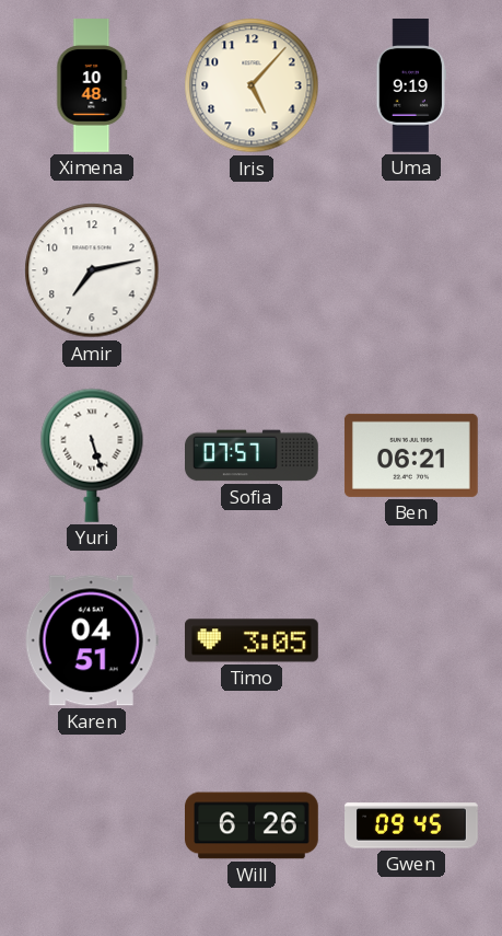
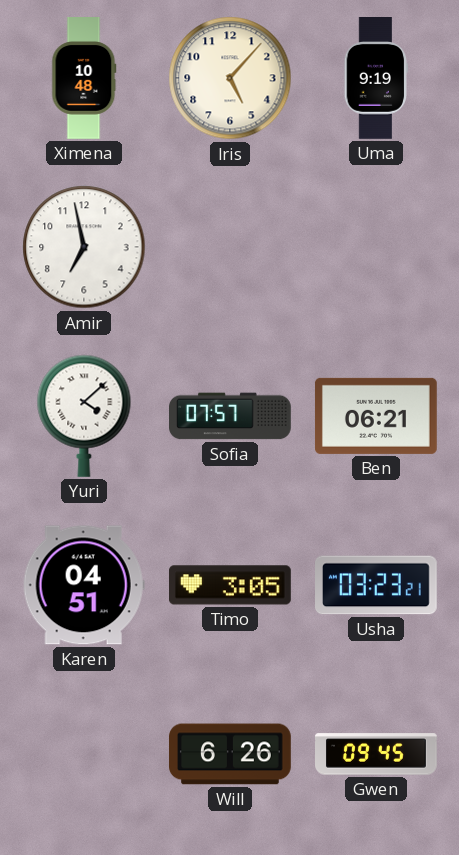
Amir: 7:13 -> 6:58 (84, 247)
Yuri: 5:27 -> 4:08 (84, 416)
Usha: none -> 03:23 (377, 585)
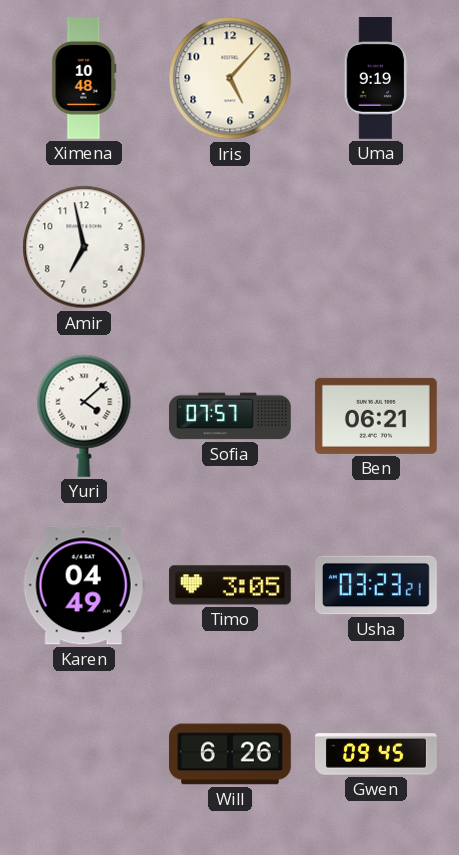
Karen: 04:51 -> 04:49 (84, 585)
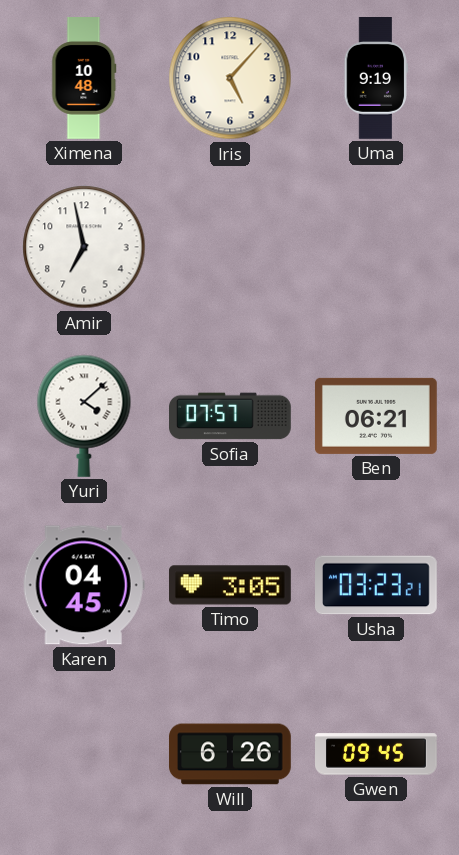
Karen: 04:49 -> 04:45 (84, 585)
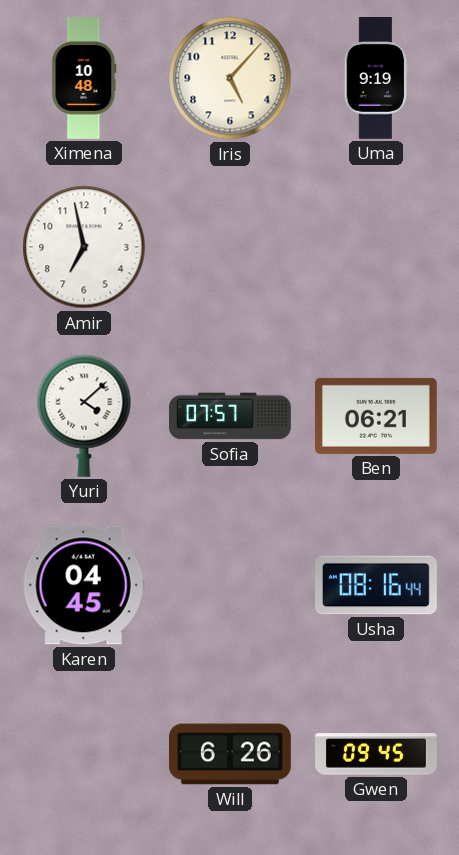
Timo: 3:05 -> none (231, 585)
Usha: 03:23 -> 08:16 (377, 585)
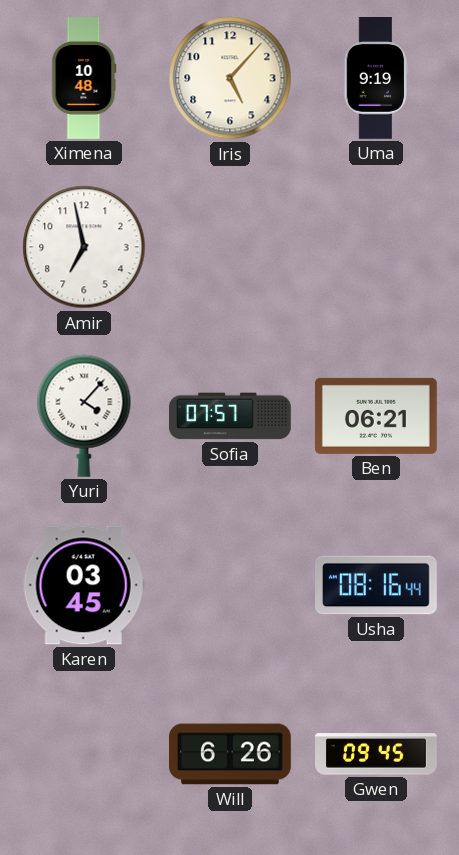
Yuri: 4:08 -> 4:07 (84, 416)
Karen: 04:45 -> 03:45 (84, 585)
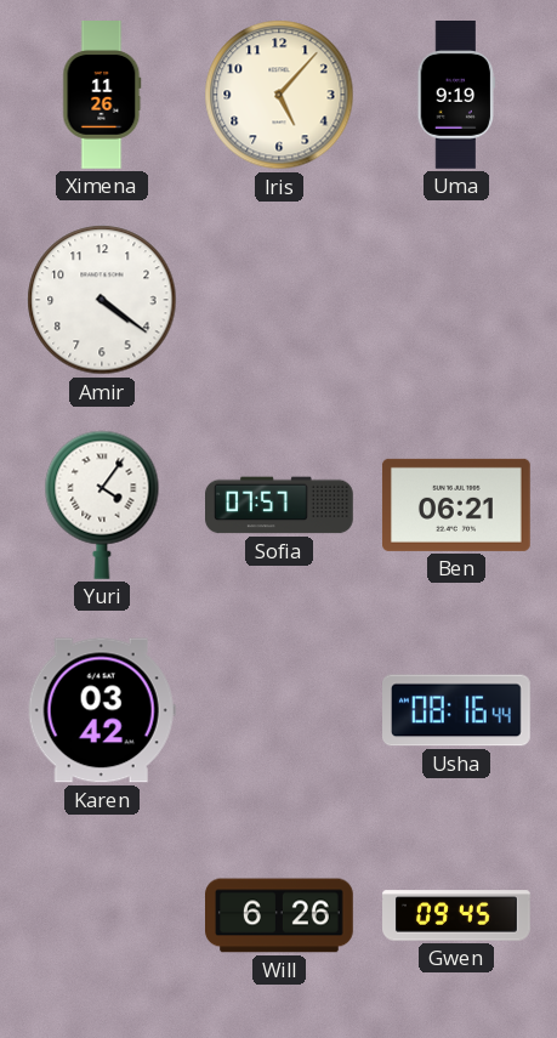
Ximena: 10:48 -> 11:26 (102, 96)
Amir: 6:58 -> 4:21 (102, 300)
Yuri: 4:07 -> 4:06 (102, 505)
Karen: 03:45 -> 03:42 (102, 710)
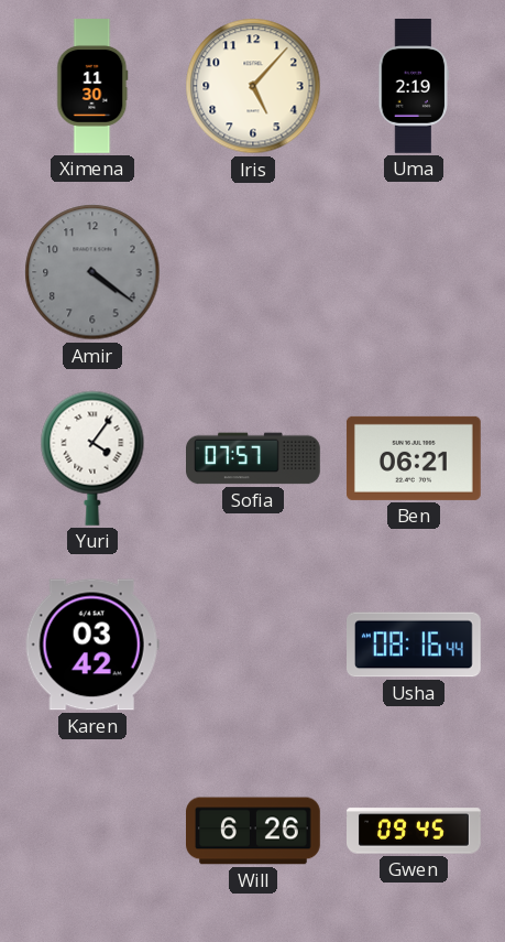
Ximena: 11:26 -> 11:30 (92, 87)
Uma: 9:19 -> 2:19 (413, 87)
Amir dial: white -> grey (92, 272)
